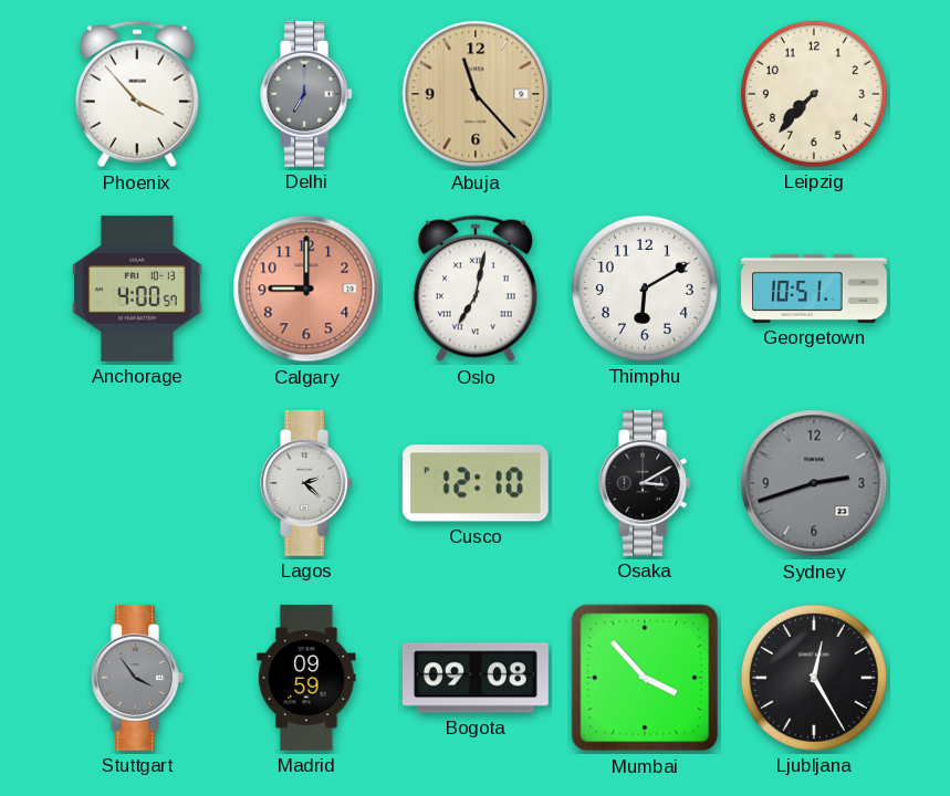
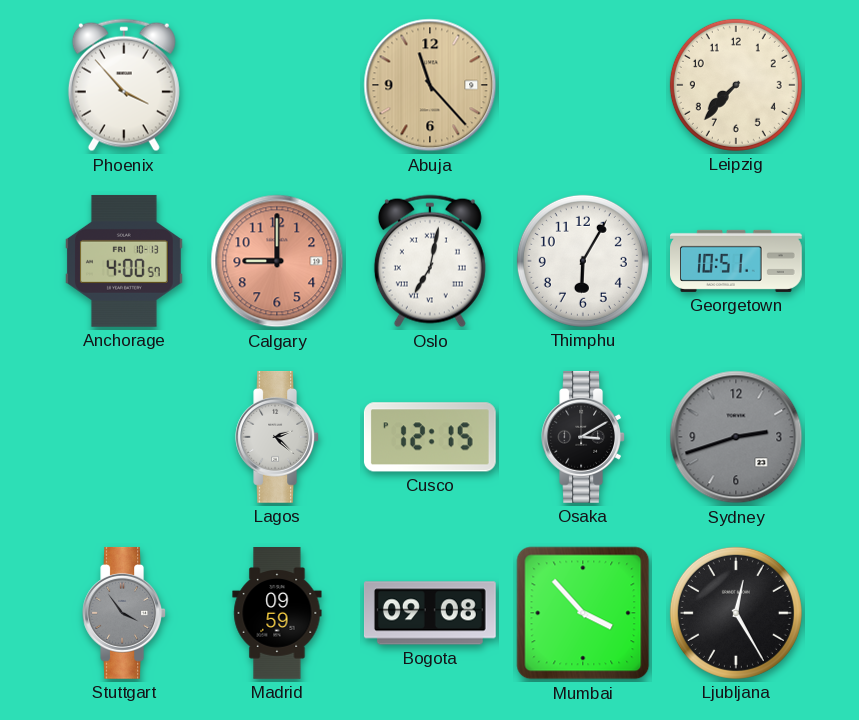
Delhi: 7:00 -> none (306, 94)
Thimphu: 6:10 -> 6:05 (583, 261)
Cusco: 12:10 -> 12:15 (430, 437)
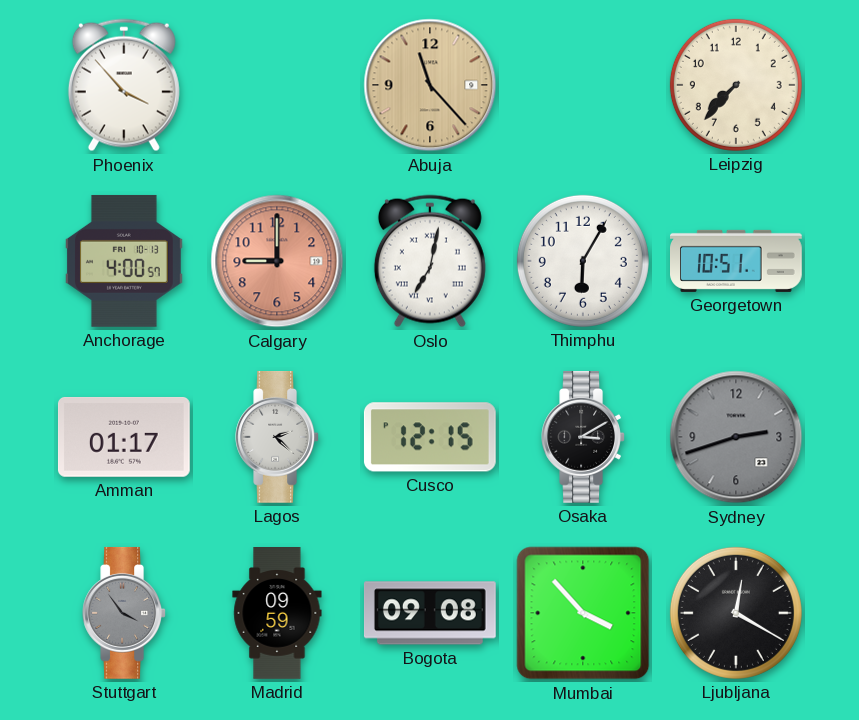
Amman: none -> 01:17 (124, 437)
Ljubljana: 12:25 -> 12:20 (736, 613)
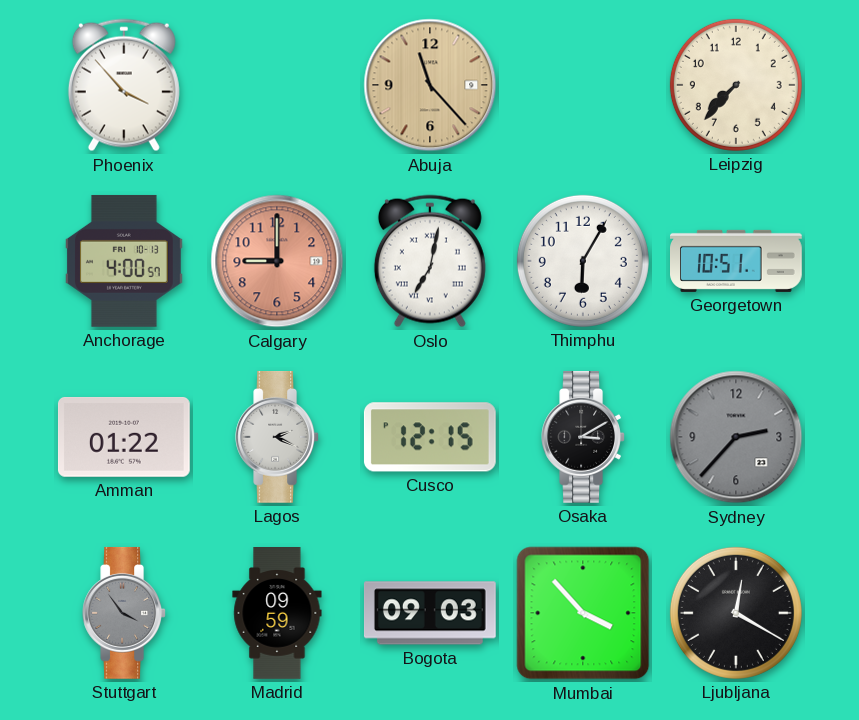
Amman: 01:17 -> 01:22 (124, 437)
Lagos: 2:22 -> 2:19 (277, 437)
Sydney: 2:42 -> 2:37 (736, 437)
Bogota: 09:08 -> 09:03 (430, 613)
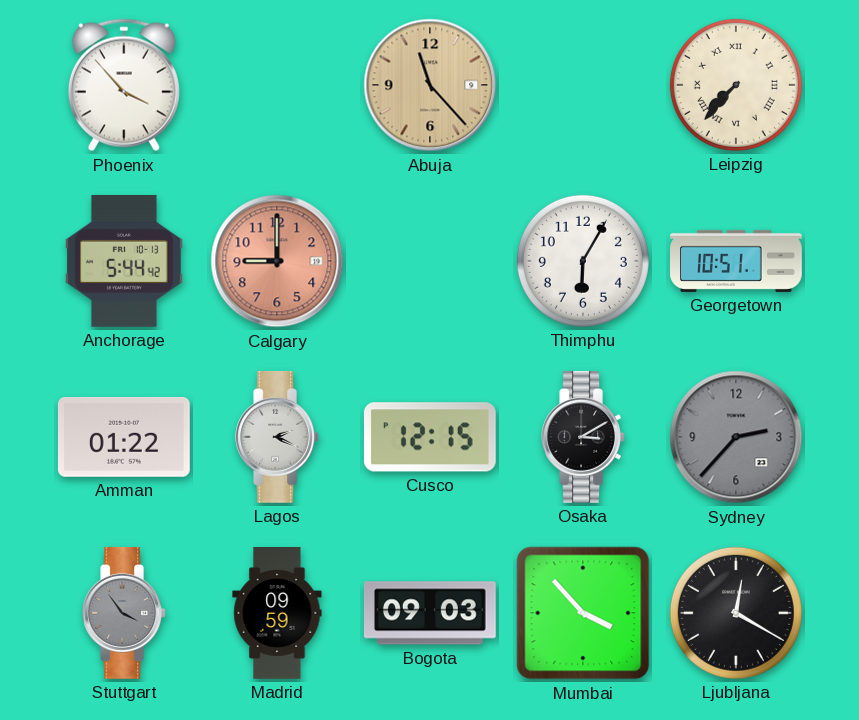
Leipzig numerals: Arabic -> Roman (736, 85)
Anchorage: 4:00 -> 5:44 (124, 261)
Oslo: 7:02 -> none (430, 261)
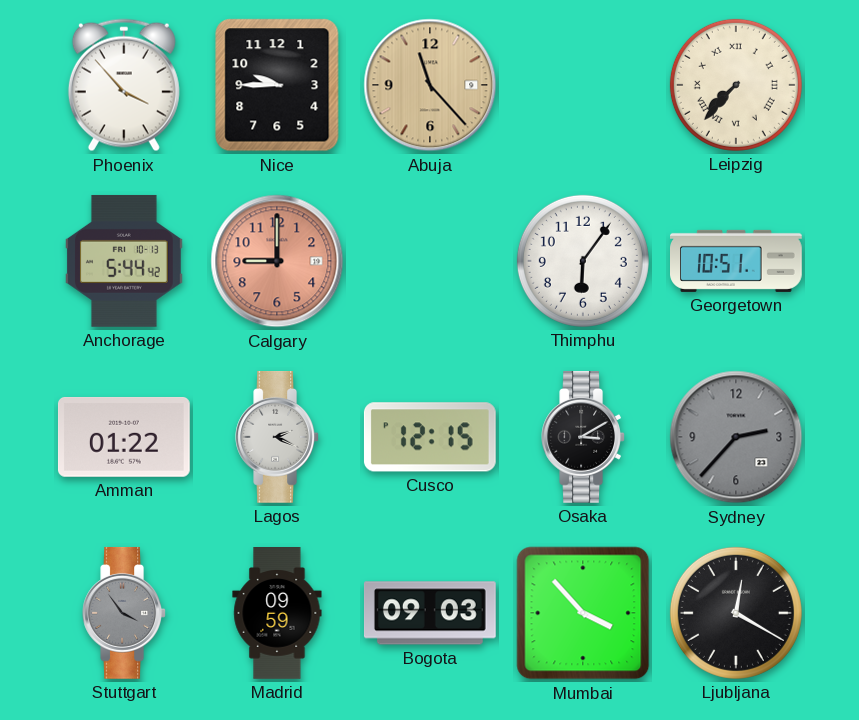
Nice: none -> 9:45 (277, 85)
Thimphu: 6:05 -> 6:06 (583, 261)
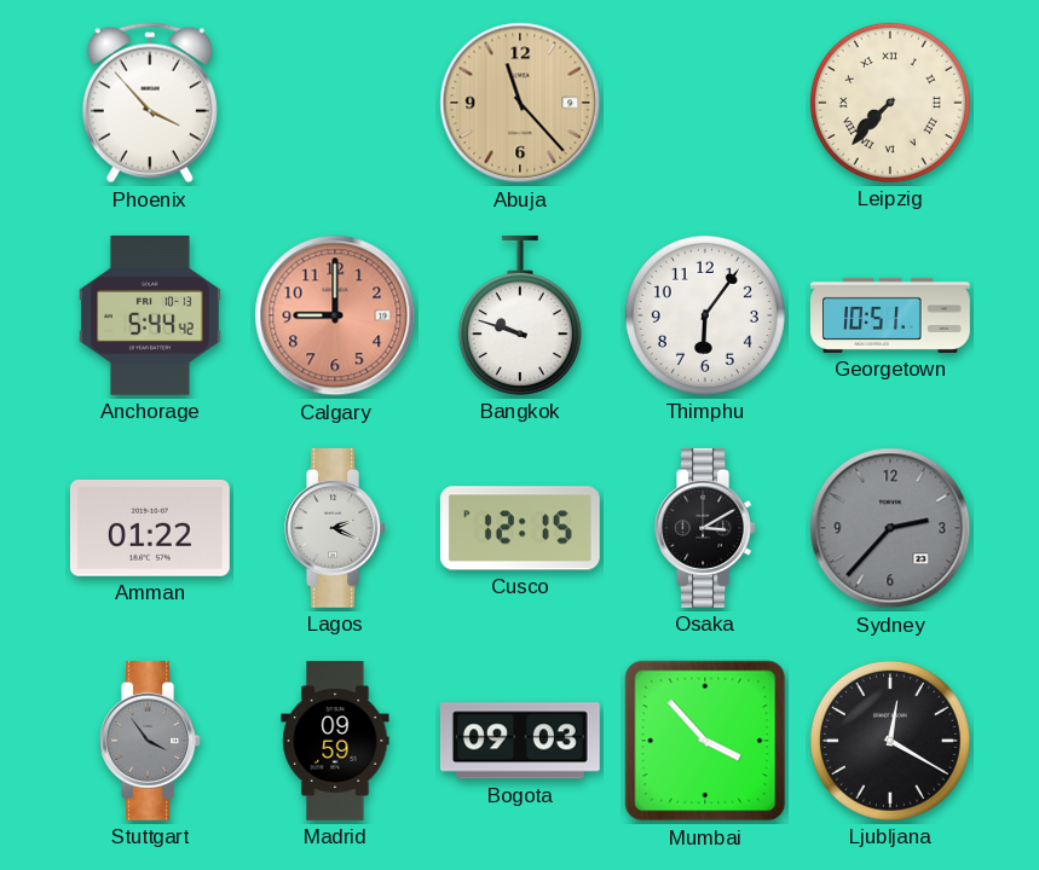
Nice: 9:45 -> none (277, 85)
Bangkok: none -> 9:48 (520, 315)
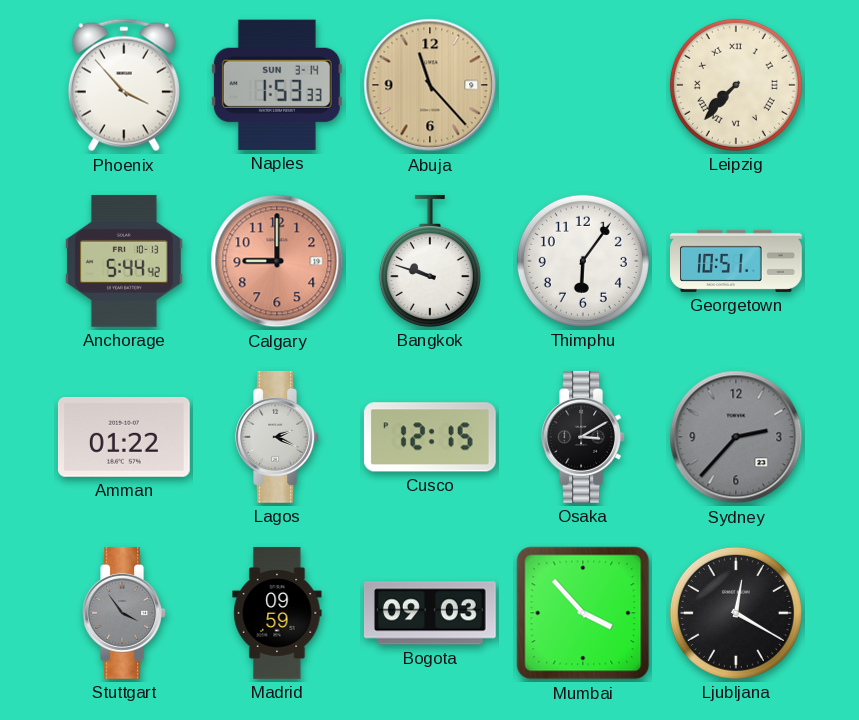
Naples: none -> 1:53 (277, 85)
